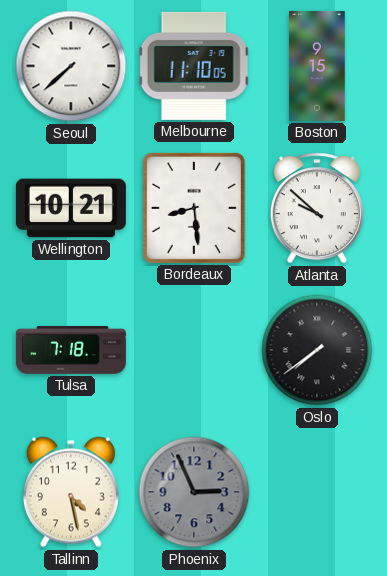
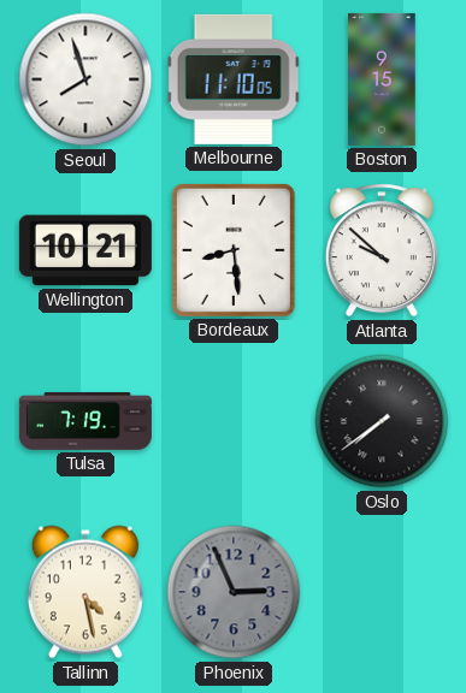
Seoul: 7:38 -> 7:57 (85, 79)
Tulsa: 7:18 -> 7:19 (85, 422)
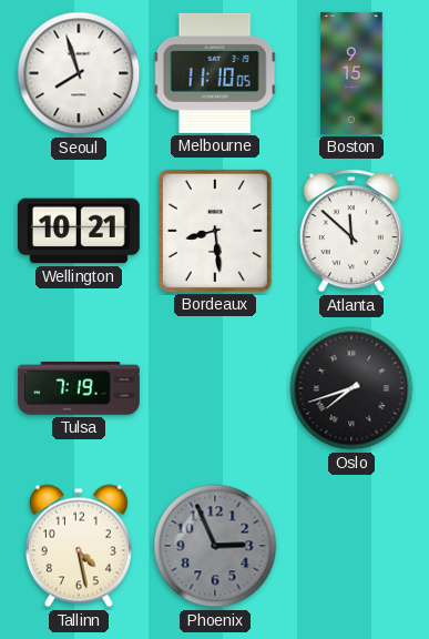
Atlanta: 9:52 -> 11:52 (351, 231)
Oslo: 7:39 -> 7:42 (351, 388)
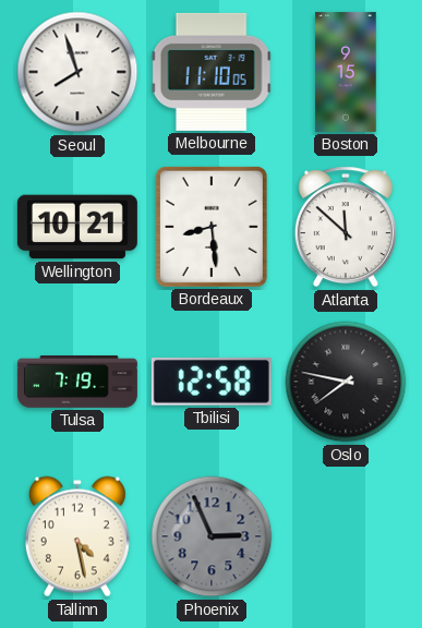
Tbilisi: none -> 12:58 (212, 382)
Oslo: 7:42 -> 7:47 (346, 382)
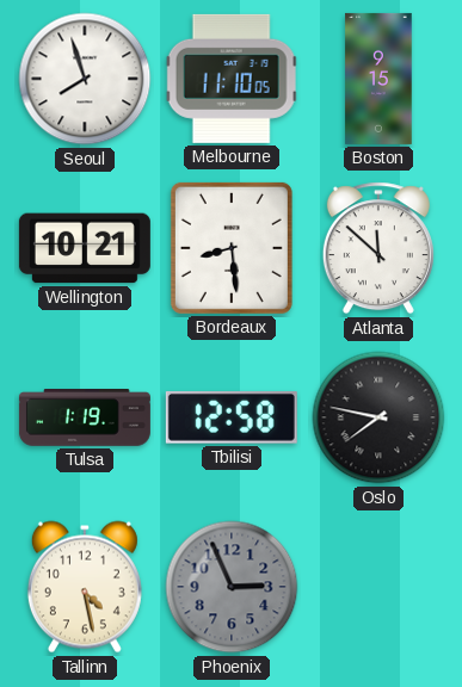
Tulsa: 7:19 -> 1:19 (85, 419)
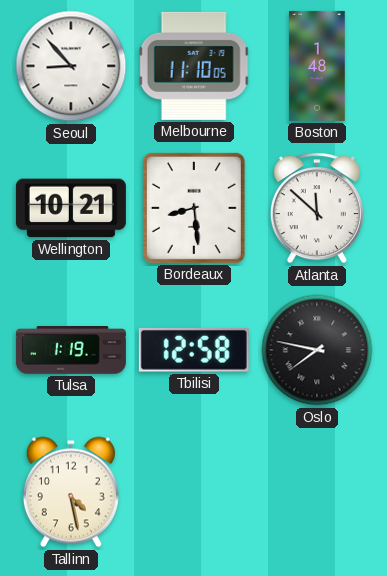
Seoul: 7:57 -> 8:53 (71, 66)
Boston: 9:15 -> 1:48 (317, 66)
Phoenix: 2:56 -> none (232, 587)
